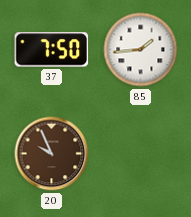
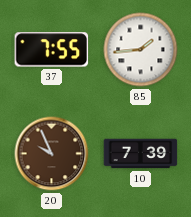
37: 7:50 -> 7:55 (52, 50)
10: none -> 7:39 (141, 154)
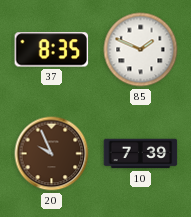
37: 7:55 -> 8:35 (52, 50)
85: 1:44 -> 1:49 (141, 50)
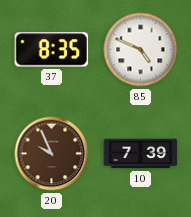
85: 1:49 -> 4:49 (141, 50)
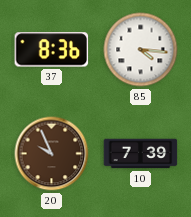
37: 8:35 -> 8:36 (52, 50)
85: 4:49 -> 4:16 (141, 50)
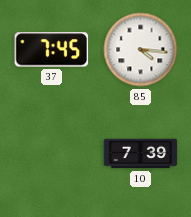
37: 8:36 -> 7:45 (52, 50)
20: 9:56 -> none (52, 154)
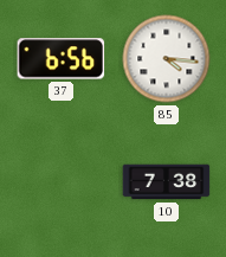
37: 7:45 -> 6:56 (62, 59)
10: 7:39 -> 7:38 (167, 182)
